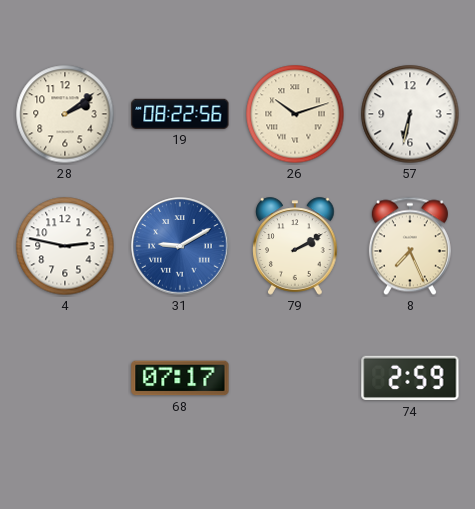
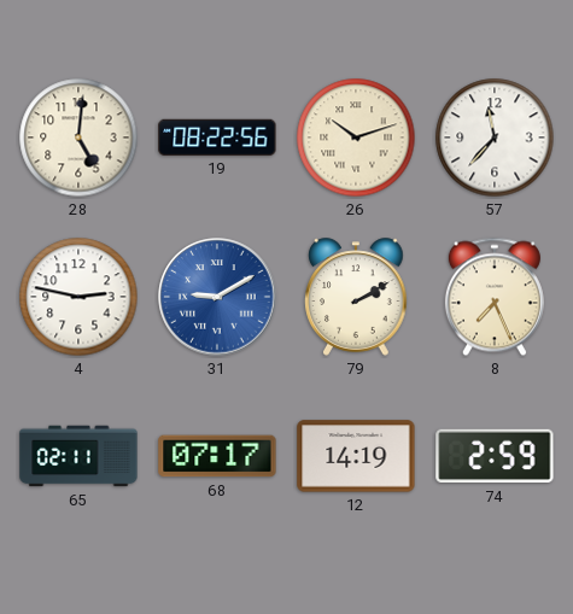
28: 2:09 -> 5:01 (78, 138)
57: 6:32 -> 11:37 (495, 138)
65: none -> 02:11 (78, 456)
12: none -> 14:19 (356, 456)
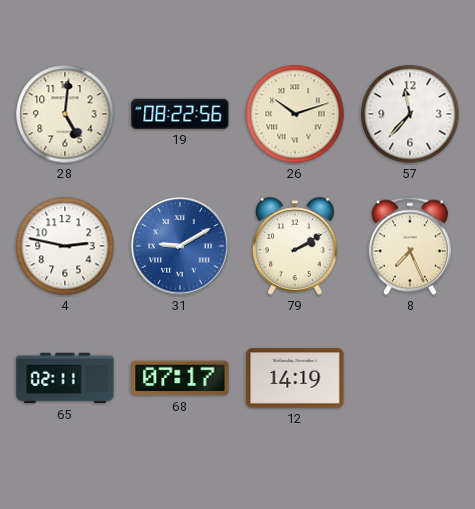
74: 2:59 -> none (495, 456)
